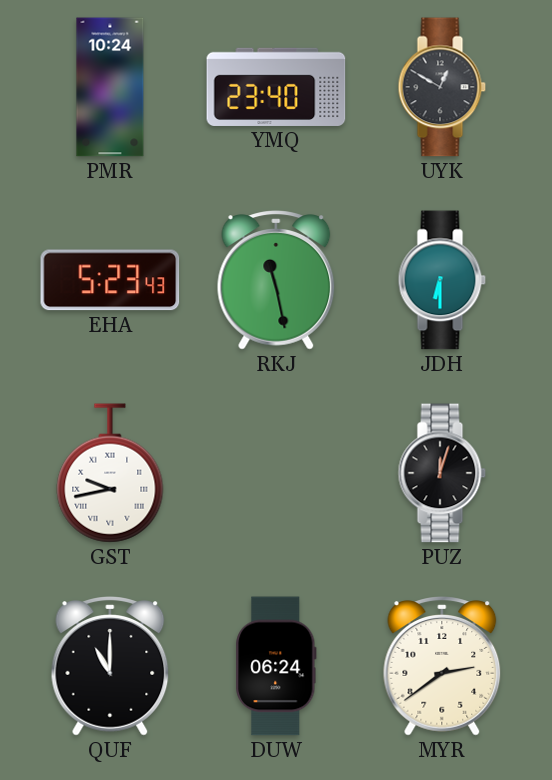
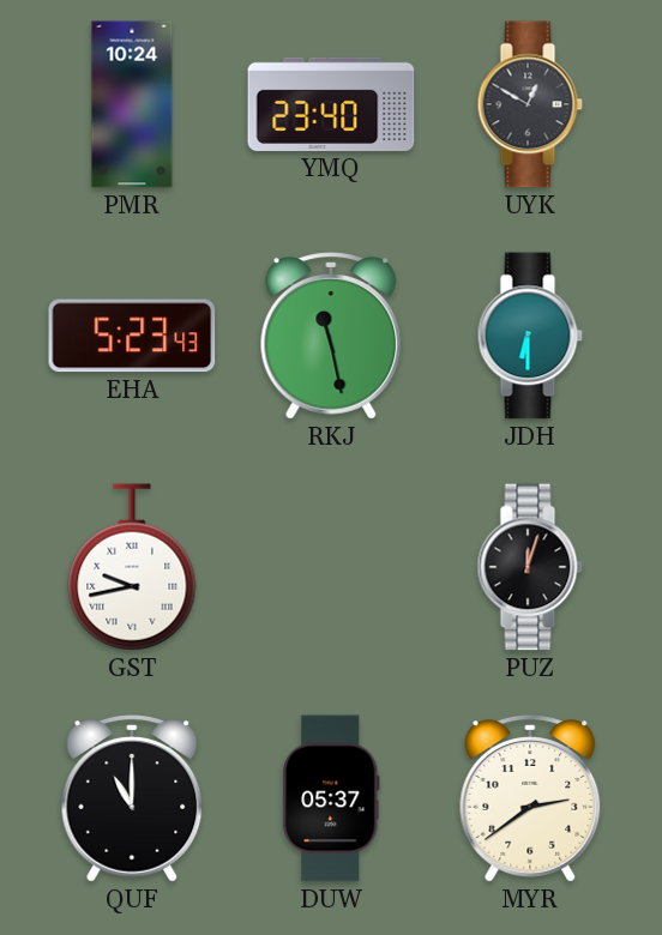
DUW: 06:24 -> 05:37 (331, 798)
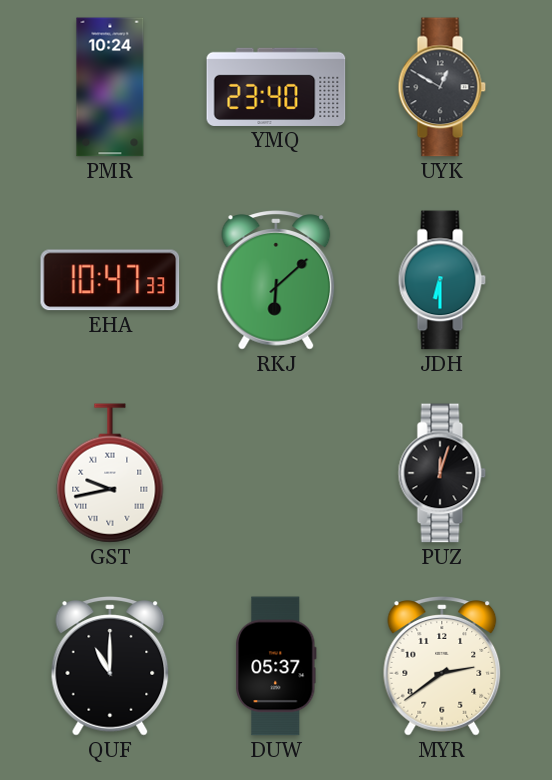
EHA: 5:23 -> 10:47 (110, 280)
RKJ: 11:28 -> 6:08 (276, 280)
